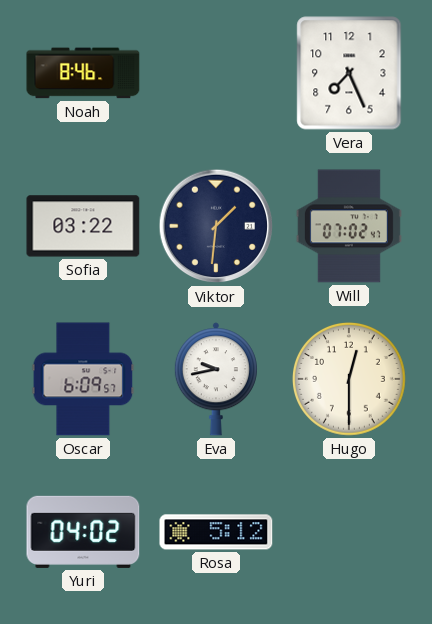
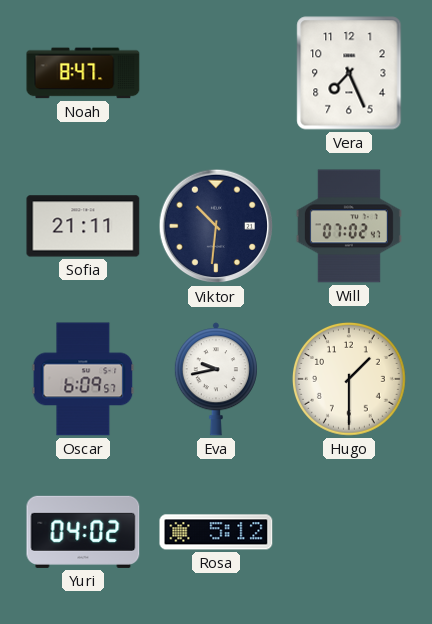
Noah: 8:46 -> 8:47 (83, 73)
Sofia: 03:22 -> 21:11 (83, 226)
Viktor: 1:31 -> 10:31 (216, 226)
Hugo: 12:30 -> 1:30 (350, 380)
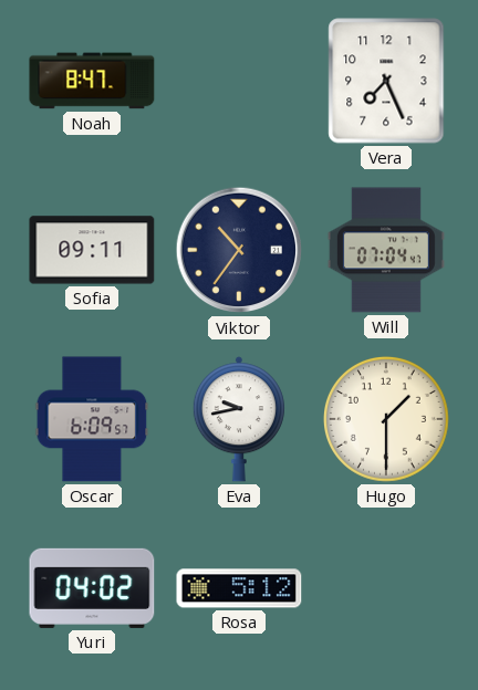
Sofia: 21:11 -> 09:11 (92, 250)
Viktor: 10:31 -> 10:36 (239, 250)
Will: 07:02 -> 07:04 (386, 250)
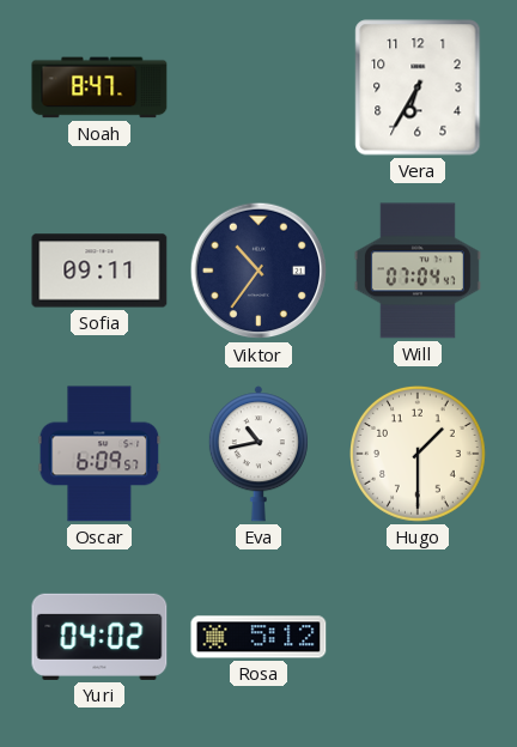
Vera: 7:26 -> 6:35 (418, 87)
Eva: 9:43 -> 10:43 (258, 454)
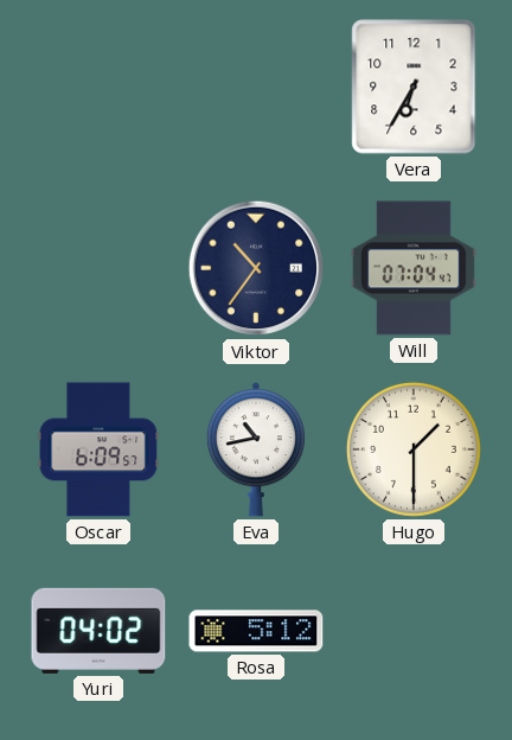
Noah: 8:47 -> none (99, 87)
Sofia: 09:11 -> none (99, 271)
